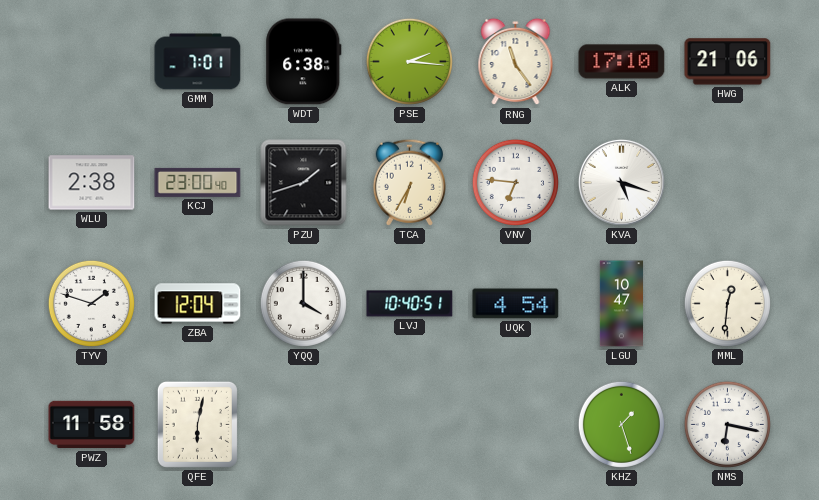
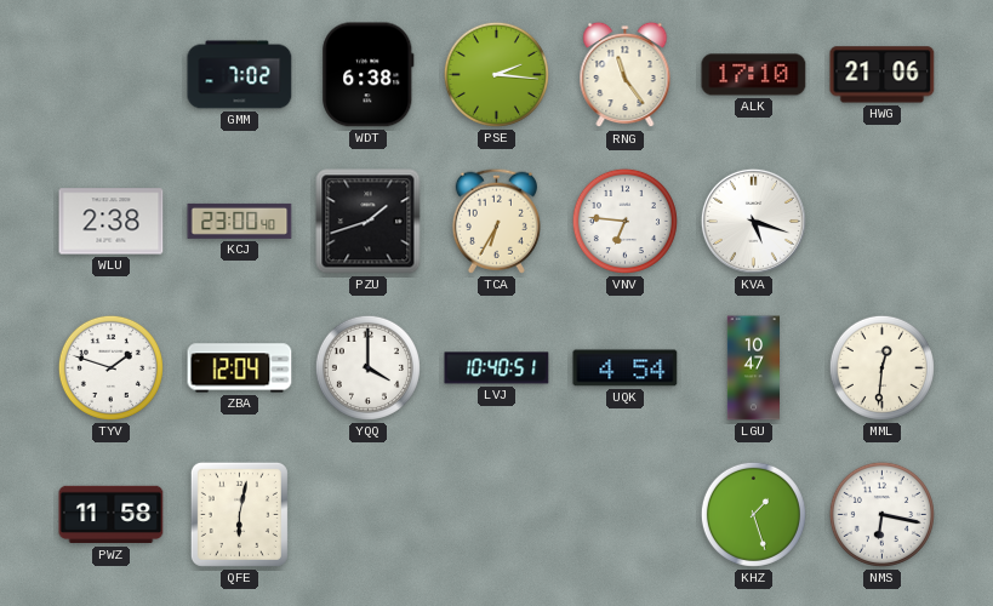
GMM: 7:01 -> 7:02 (240, 75)
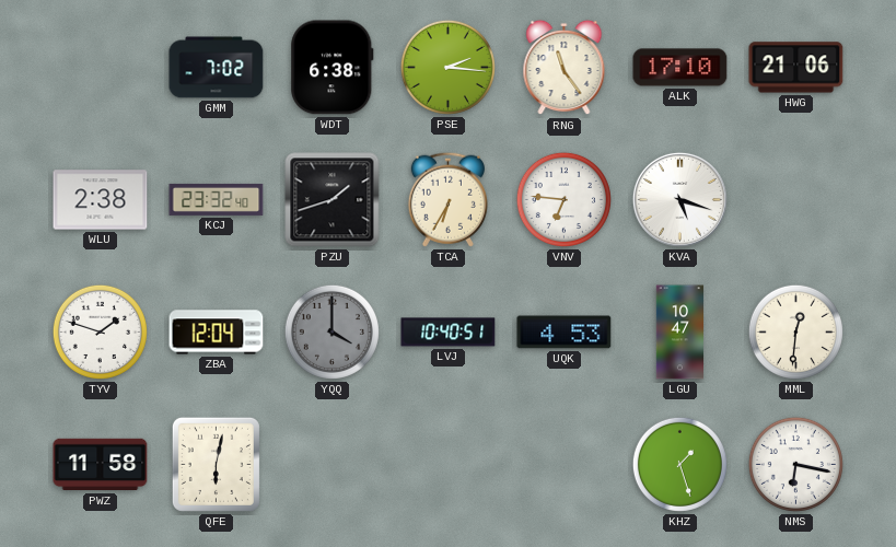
KCJ: 23:00 -> 23:32 (217, 199)
YQQ dial: white -> grey (331, 331)
UQK: 4:54 -> 4:53 (565, 333)
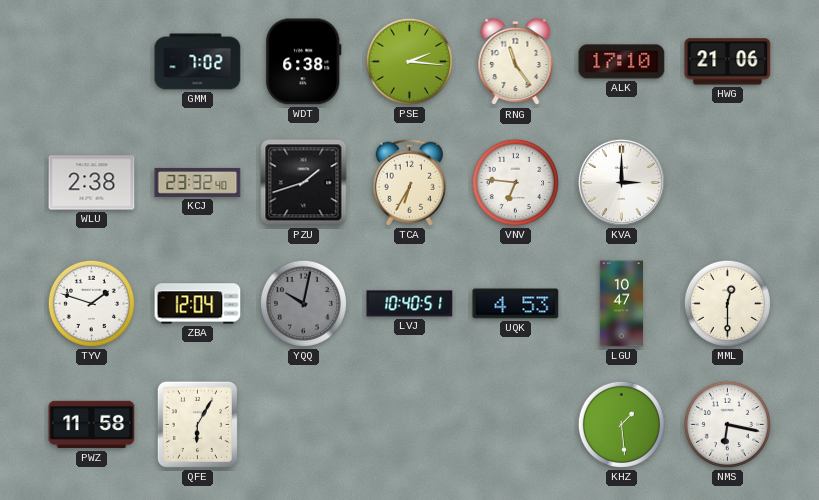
KVA: 5:18 -> 3:00 (621, 182)
YQQ: 4:00 -> 10:02 (303, 303)
MML: 12:31 -> 12:30 (727, 303)
QFE: 6:02 -> 6:05 (197, 424)
KHZ: 1:27 -> 1:29 (621, 424)
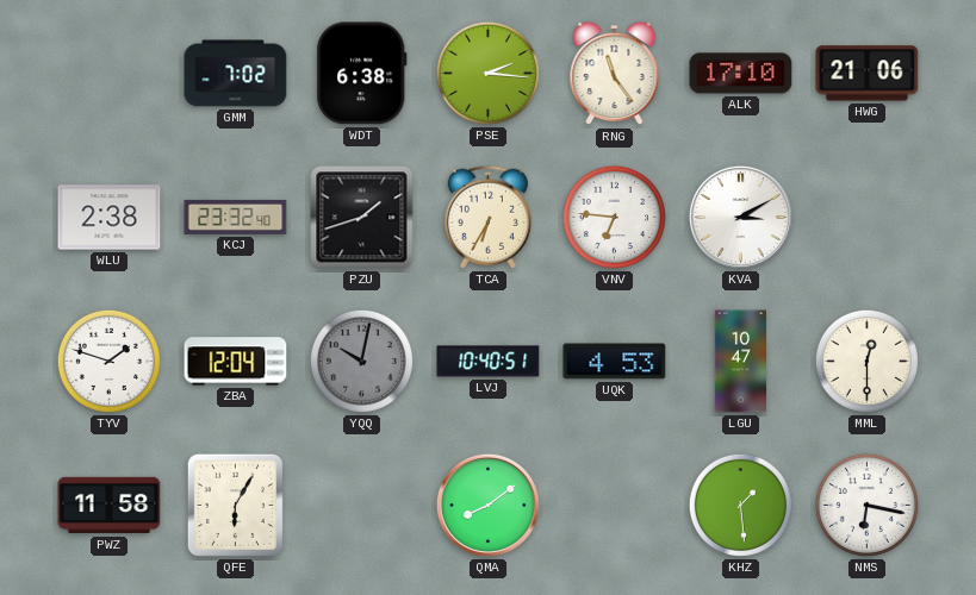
KVA: 3:00 -> 3:10 (740, 217)
QMA: none -> 8:09 (487, 505)
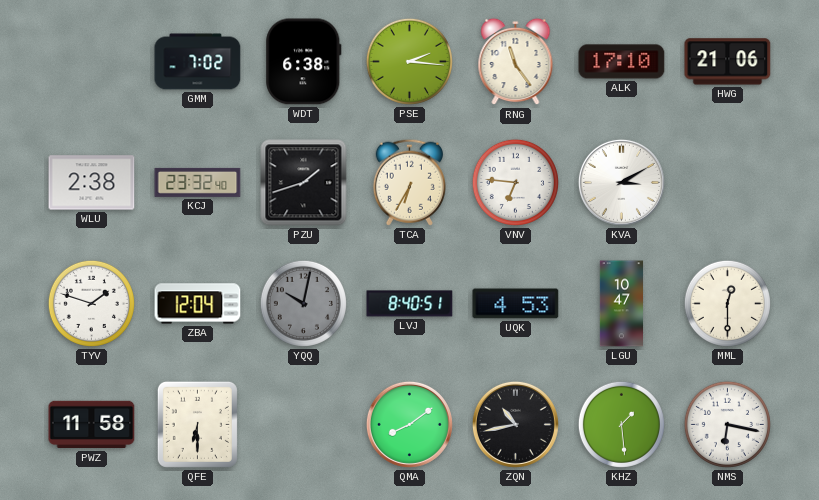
LVJ: 10:40 -> 8:40 (410, 304)
QFE: 6:05 -> 6:30 (197, 424)
ZQN: none -> 10:43 (515, 424)
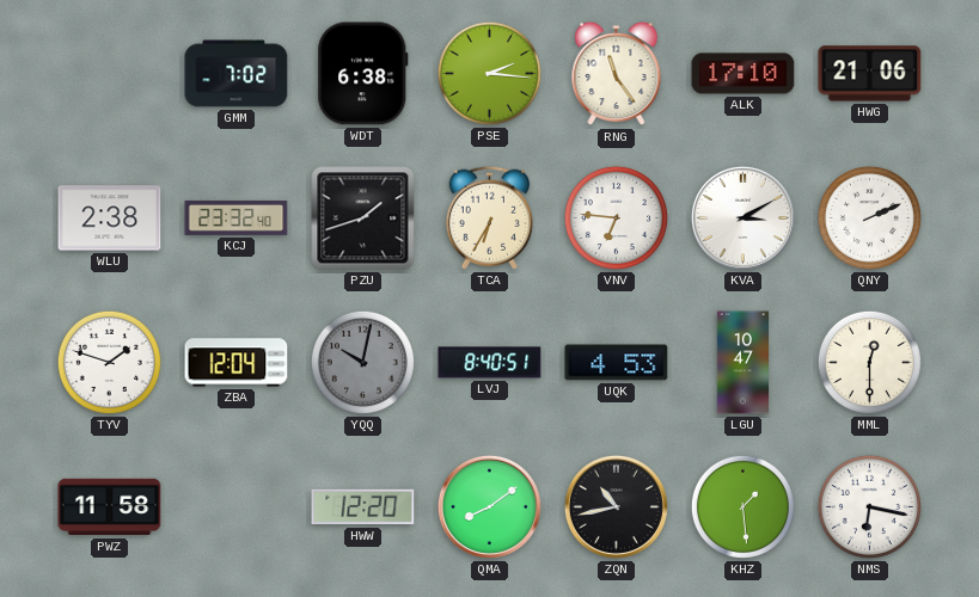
QNY: none -> 2:11 (869, 217)
QFE: 6:30 -> none (197, 424)
HWW: none -> 12:20 (363, 507)
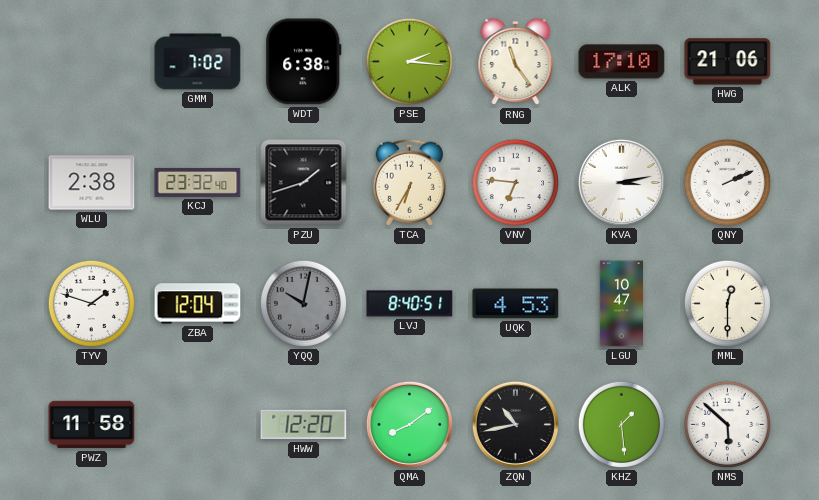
KVA: 3:10 -> 3:13 (621, 182)
NMS: 6:17 -> 5:52 (727, 424)
